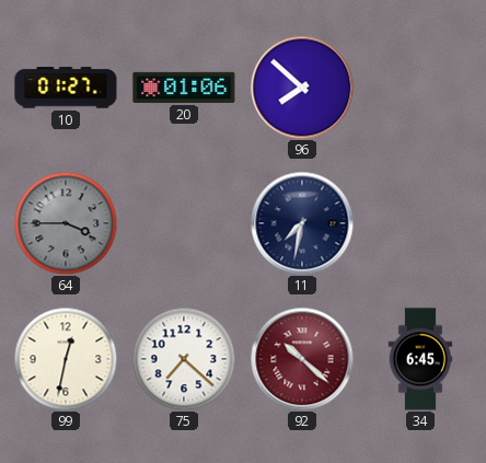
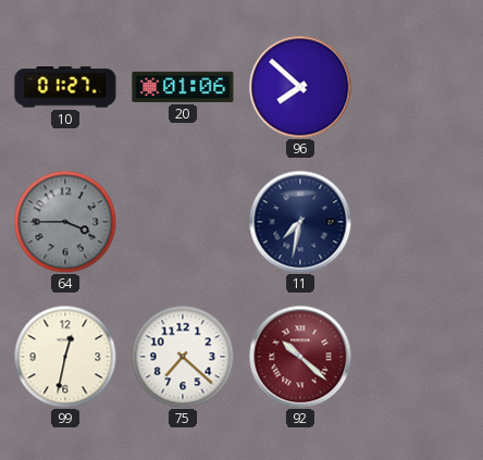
34: 6:45 -> none (420, 359)
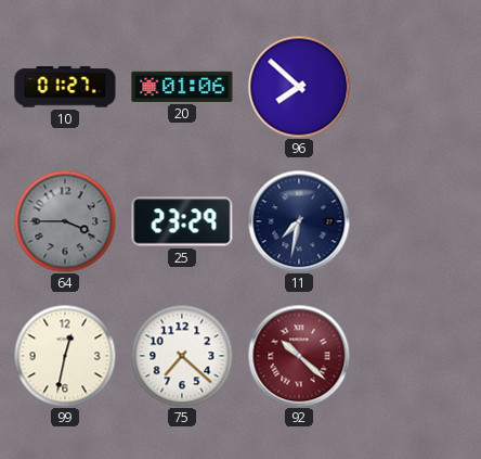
25: none -> 23:29 (182, 221)
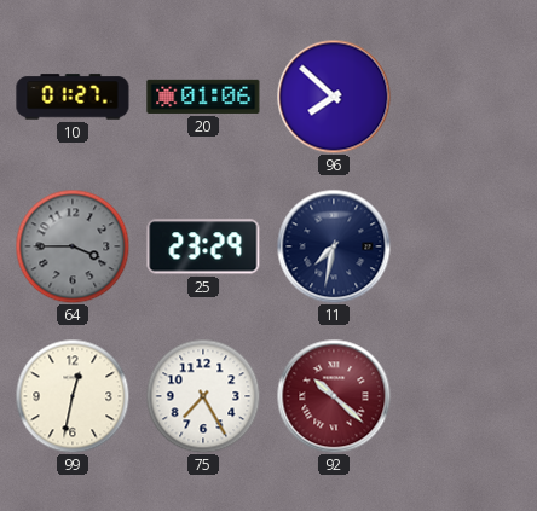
75: 7:22 -> 7:25 (203, 396)
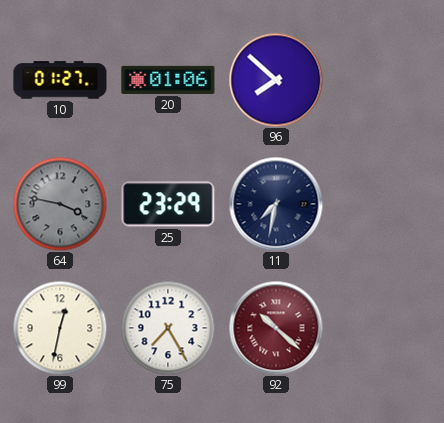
64: 3:45 -> 3:47 (60, 204)
